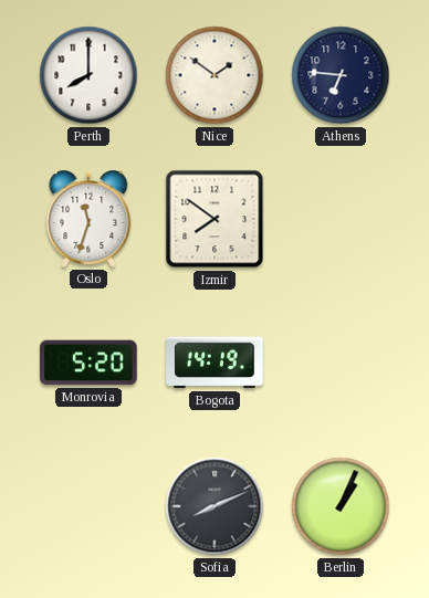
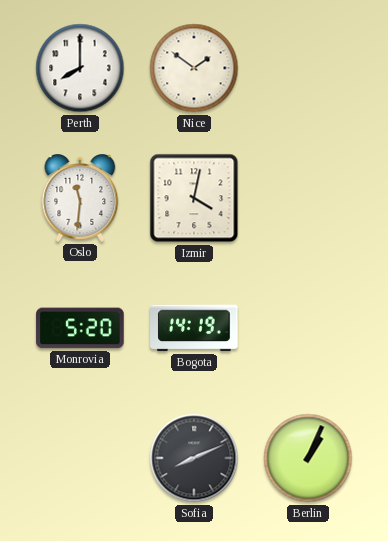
Athens: 6:46 -> none (341, 75)
Oslo: 11:33 -> 11:31 (80, 199)
Izmir: 7:51 -> 4:02 (194, 198)
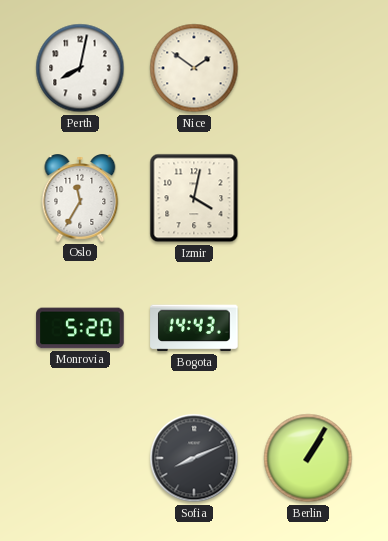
Perth: 8:00 -> 8:02 (80, 68)
Oslo: 11:31 -> 11:35 (80, 199)
Bogota: 14:19 -> 14:43 (194, 328)
Berlin: 1:04 -> 1:05 (308, 458)
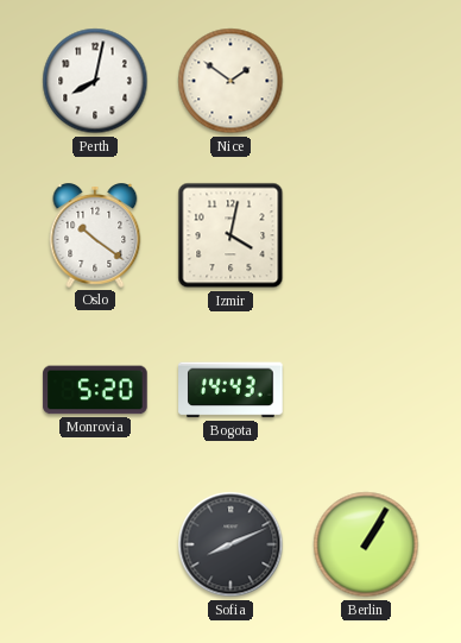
Oslo: 11:35 -> 10:21 (95, 237)
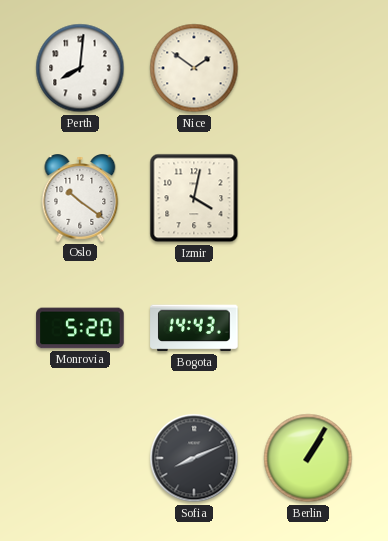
Perth: 8:02 -> 8:01 (80, 68)
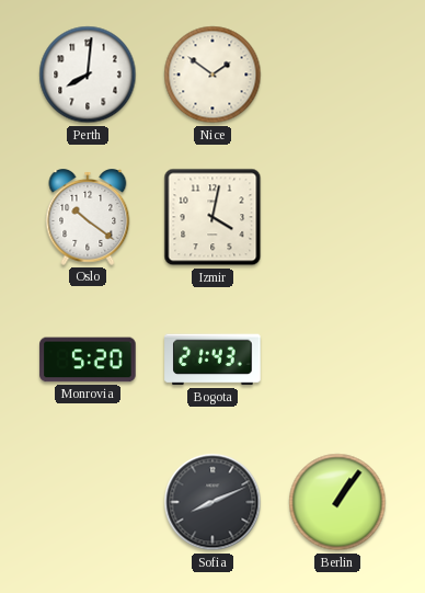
Bogota: 14:43 -> 21:43 (213, 360)
Berlin: 1:05 -> 1:06 (337, 502)
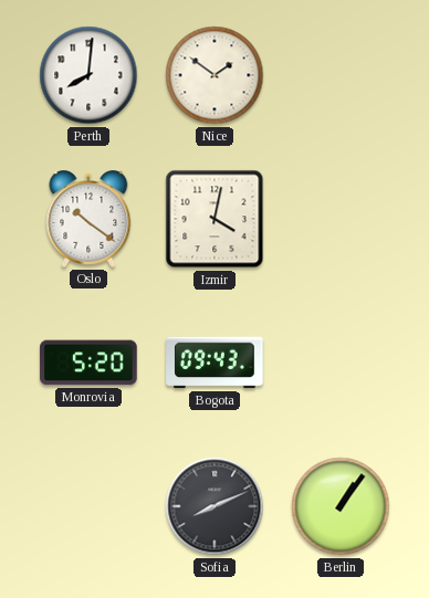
Bogota: 21:43 -> 09:43 (214, 363)
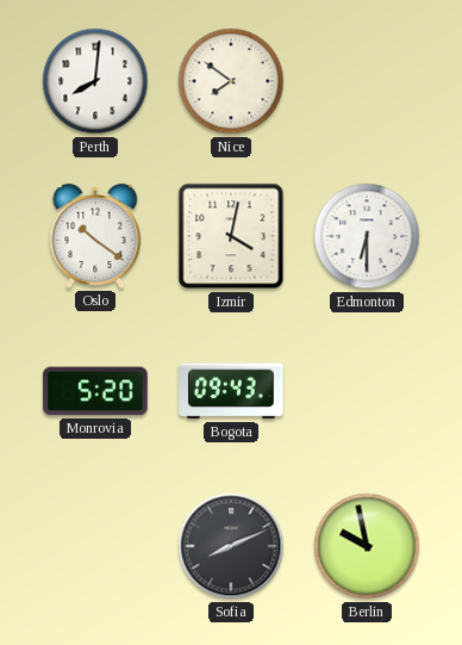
Nice: 1:51 -> 7:51 (231, 81)
Edmonton: none -> 6:30 (367, 236)
Berlin: 1:06 -> 9:58 (367, 546)
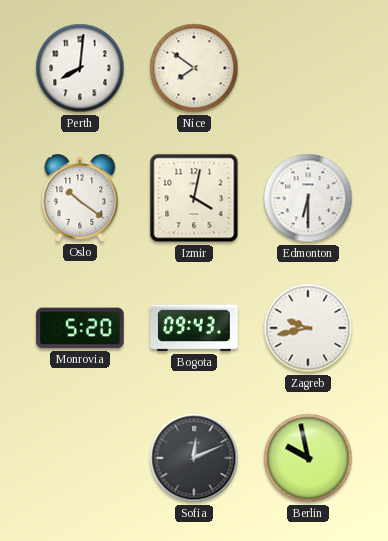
Zagreb: none -> 9:43 (308, 328)
Sofia: 8:11 -> 12:11 (194, 458)
